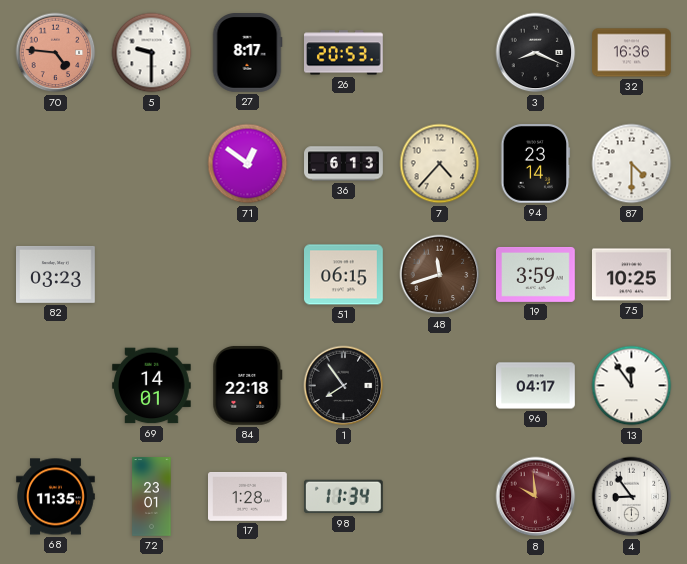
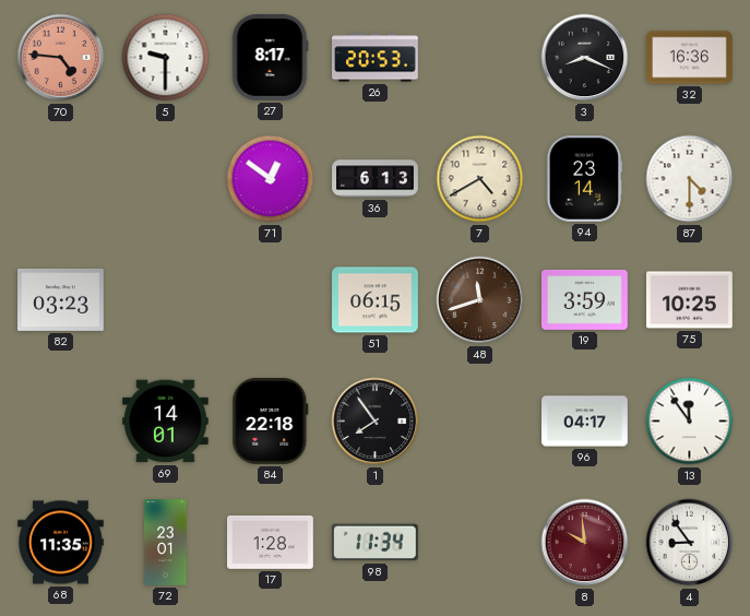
7: 4:37 -> 4:40 (480, 179)
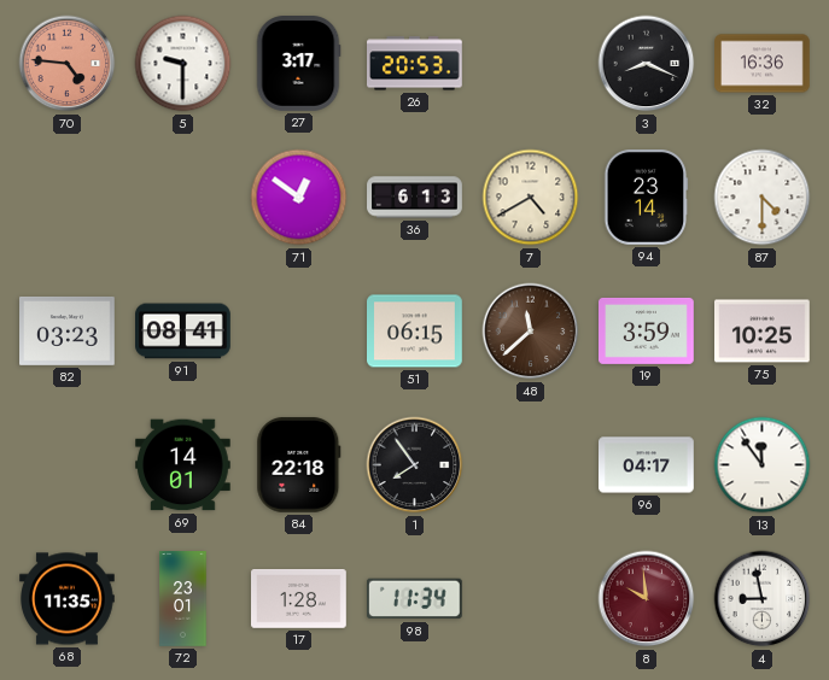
27: 8:17 -> 3:17 (298, 64)
91: none -> 08:41 (183, 332)
48: 11:42 -> 11:38 (531, 332)
4: 8:54 -> 8:58 (763, 599)
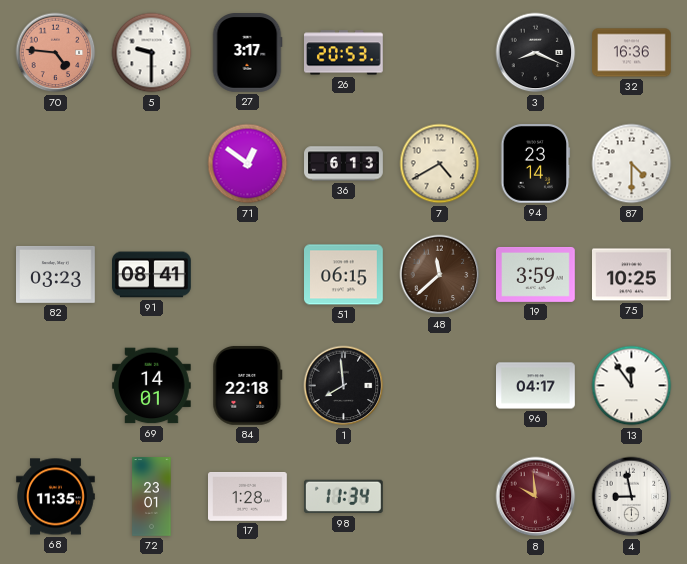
1: 7:54 -> 7:59 (344, 386)
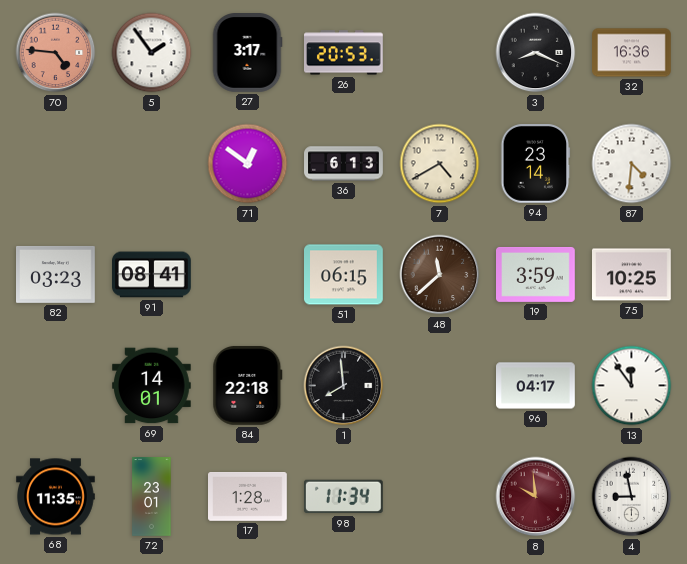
5: 9:30 -> 1:54 (152, 53)
87: 4:30 -> 4:31 (632, 164)
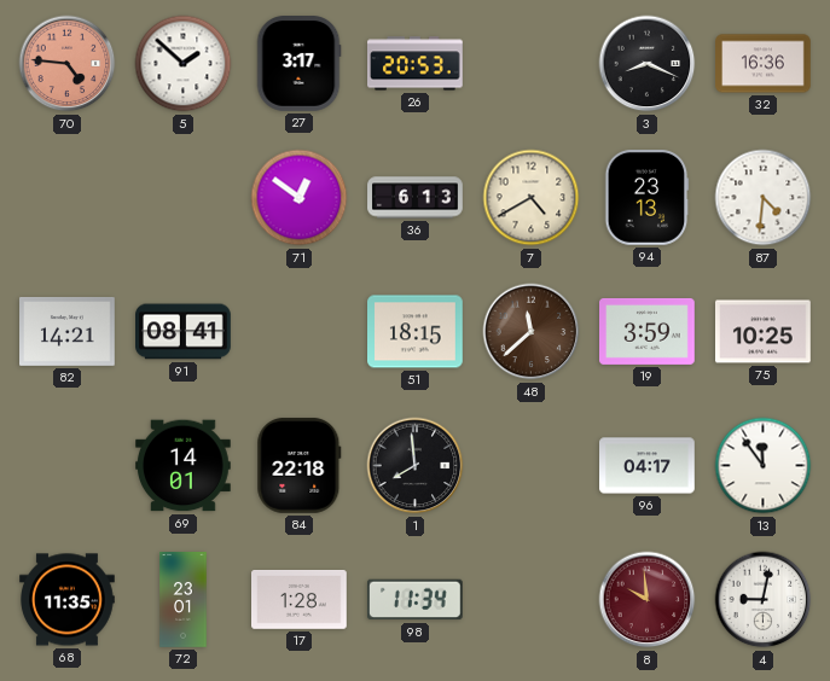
5: 1:54 -> 1:52 (184, 64)
94: 23:14 -> 23:13 (648, 198)
82: 03:23 -> 14:21 (68, 331)
51: 06:15 -> 18:15 (416, 332)
4: 8:58 -> 9:02 (764, 600)
